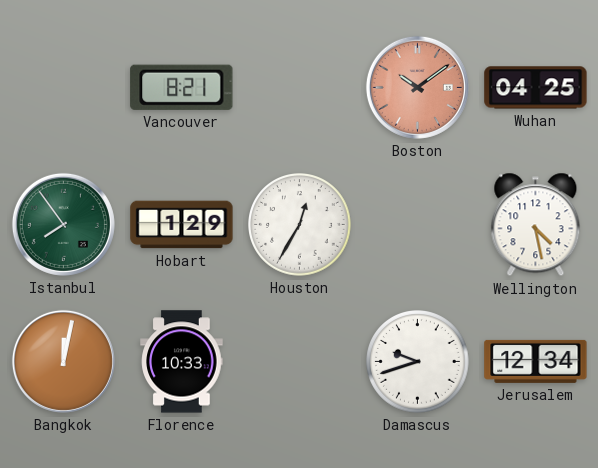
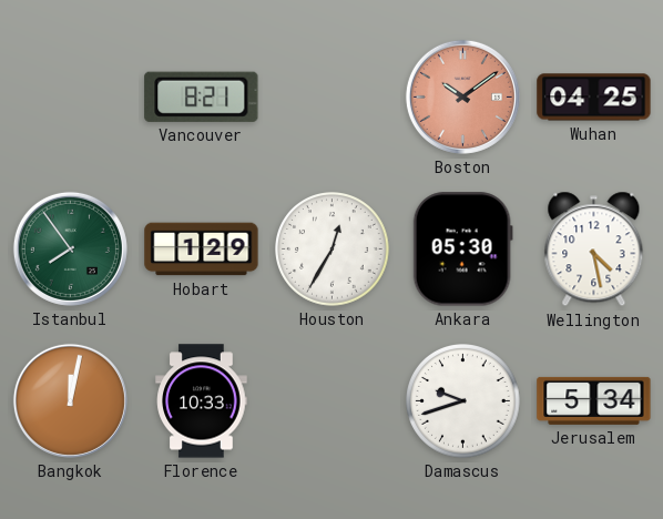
Ankara: none -> 05:30 (462, 250)
Jerusalem: 12:34 -> 5:34 (594, 400)
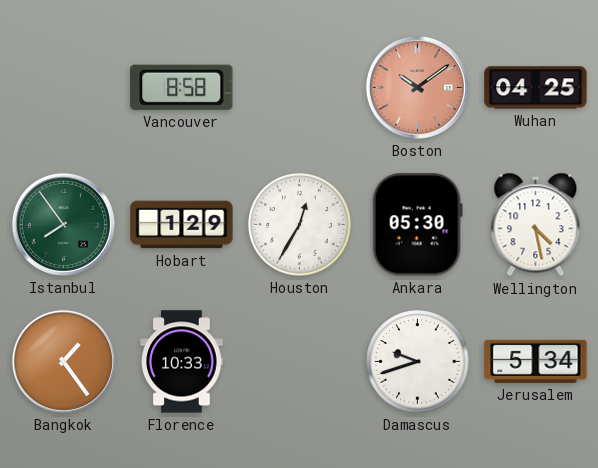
Vancouver: 8:21 -> 8:58 (182, 87)
Bangkok: 12:02 -> 1:24 (63, 361)
